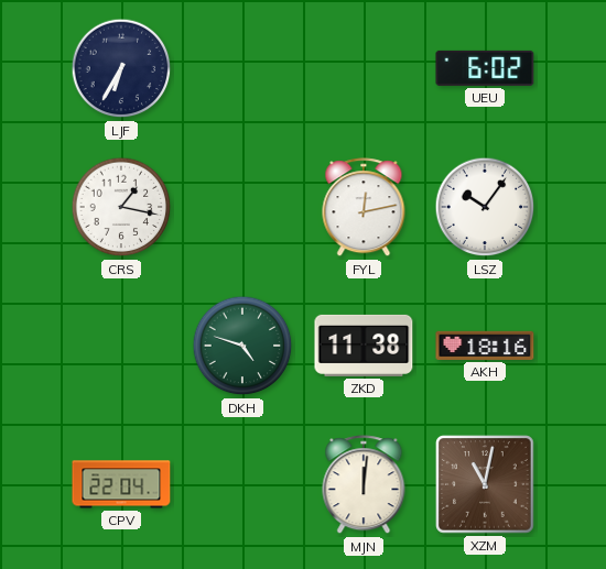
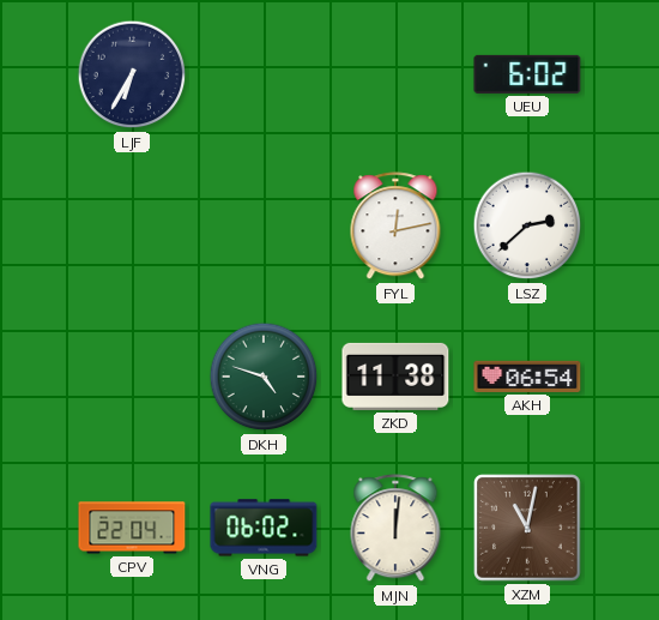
CRS: 1:17 -> none (121, 207)
LSZ: 10:06 -> 2:38 (527, 225)
AKH: 18:16 -> 06:54 (527, 377)
VNG: none -> 06:02 (264, 528)
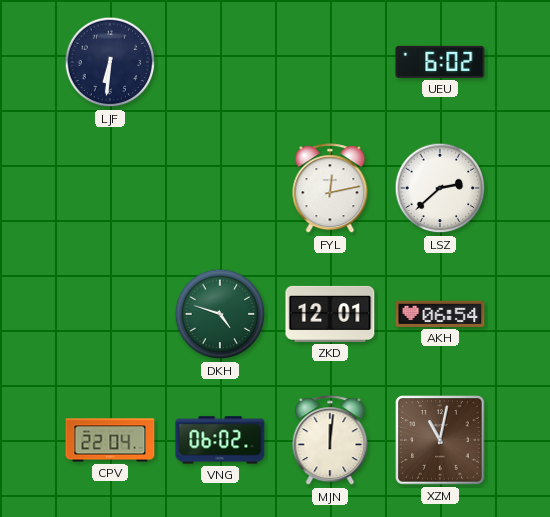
LJF: 6:35 -> 6:31 (110, 62)
ZKD: 11:38 -> 12:01 (330, 314)
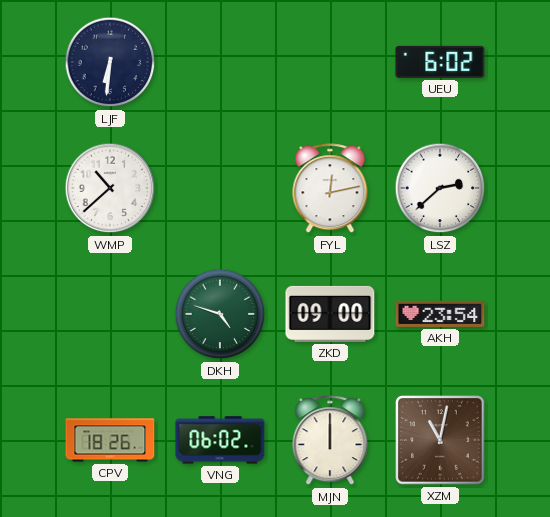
WMP: none -> 10:38 (110, 188)
ZKD: 12:01 -> 09:00 (330, 314)
AKH: 06:54 -> 23:54 (440, 314)
CPV: 22:04 -> 18:26 (110, 440)
MJN: 12:01 -> 12:00 (330, 441)
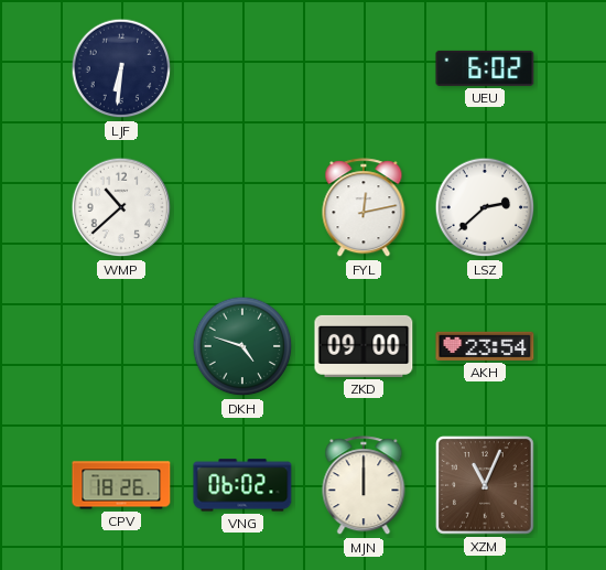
XZM: 11:02 -> 11:04 (485, 485)
